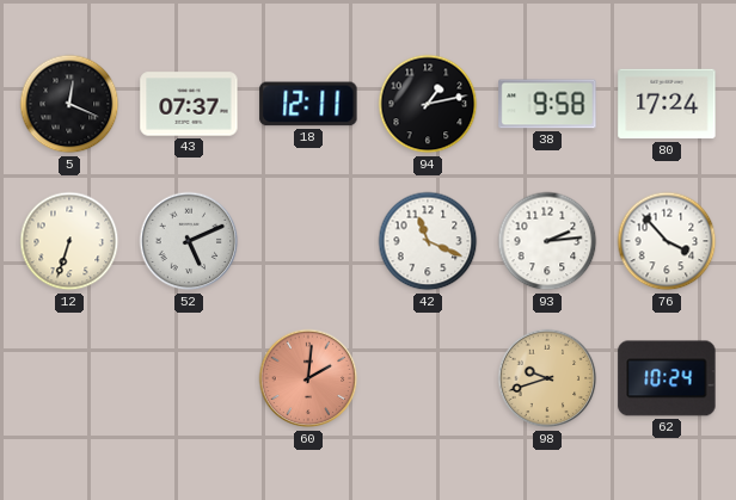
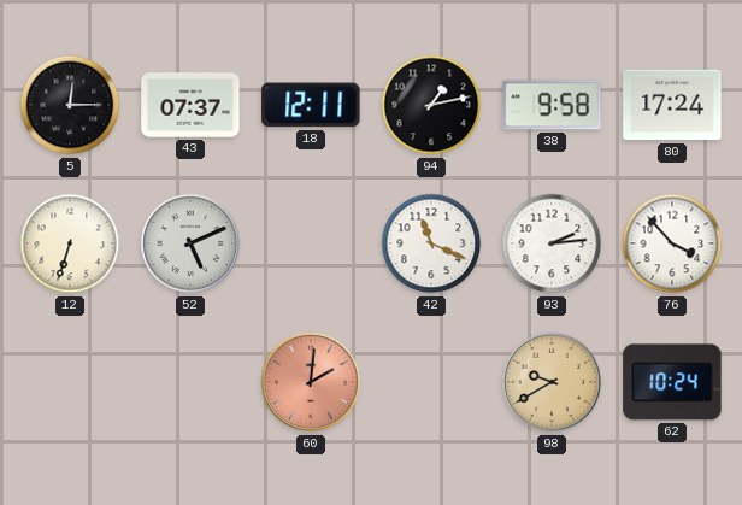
5: 12:19 -> 12:15 (70, 105)
98: 9:42 -> 9:40 (552, 382)
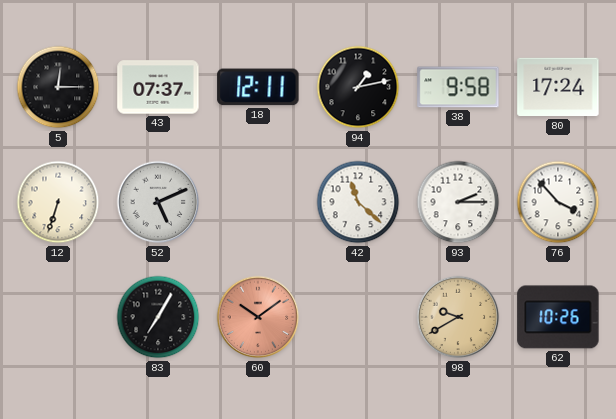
42: 11:19 -> 11:22 (358, 202)
93: 2:14 -> 2:15 (458, 202)
83: none -> 7:05 (158, 317)
60: 2:01 -> 10:09 (258, 317)
62: 10:24 -> 10:26 (558, 317)
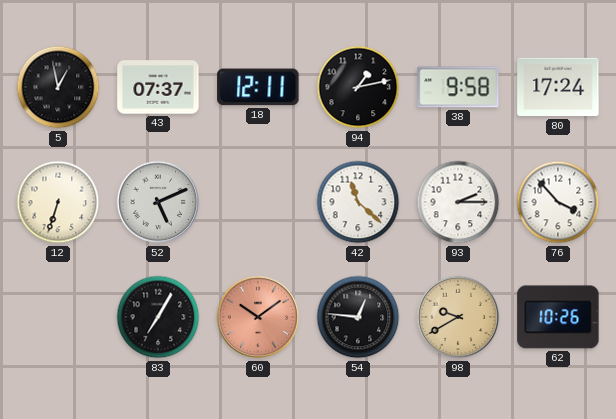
5: 12:15 -> 12:58 (58, 87)
54: none -> 12:46 (358, 317)
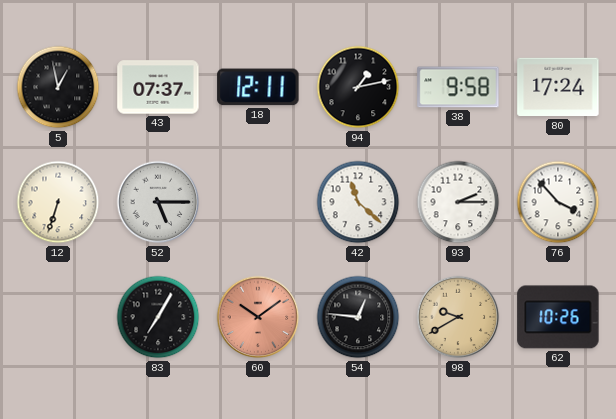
52: 5:11 -> 5:15 (158, 202)
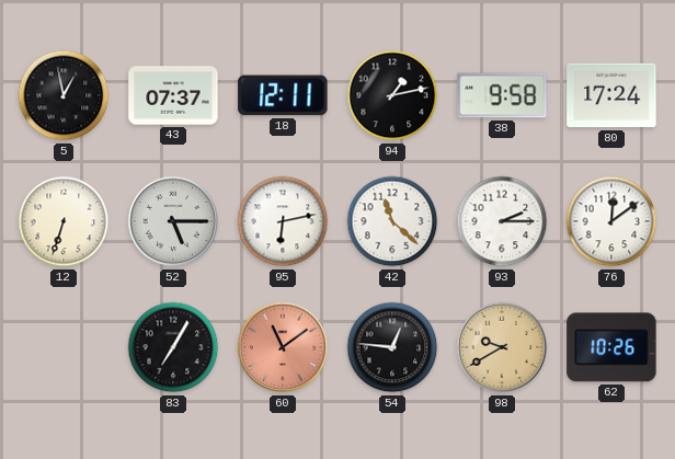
95: none -> 6:13 (283, 221)
76: 3:53 -> 12:09 (611, 221)
60: 10:09 -> 11:09 (283, 347)
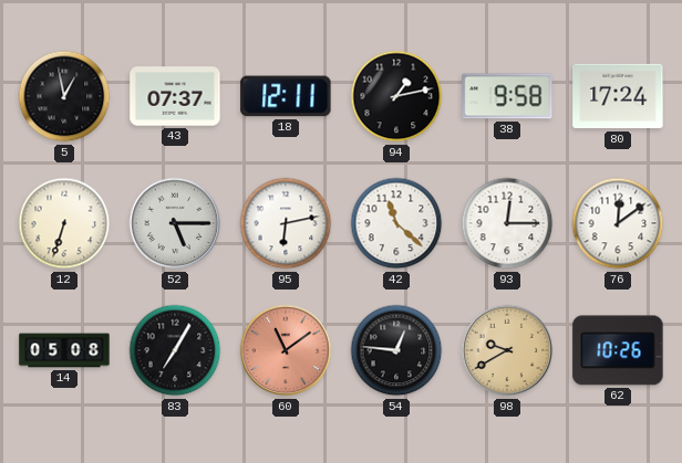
93: 2:15 -> 12:15 (507, 223)
14: none -> 05:08 (64, 350)
